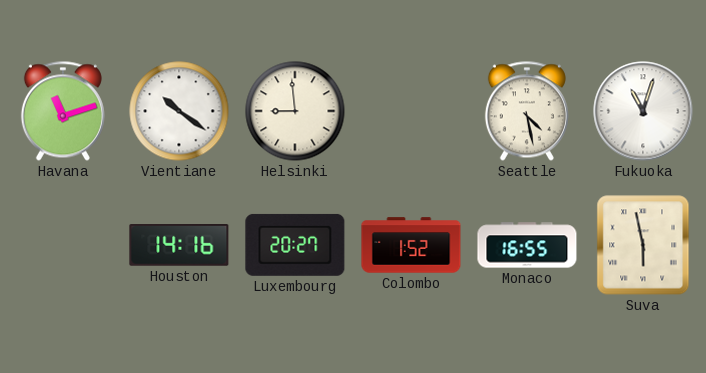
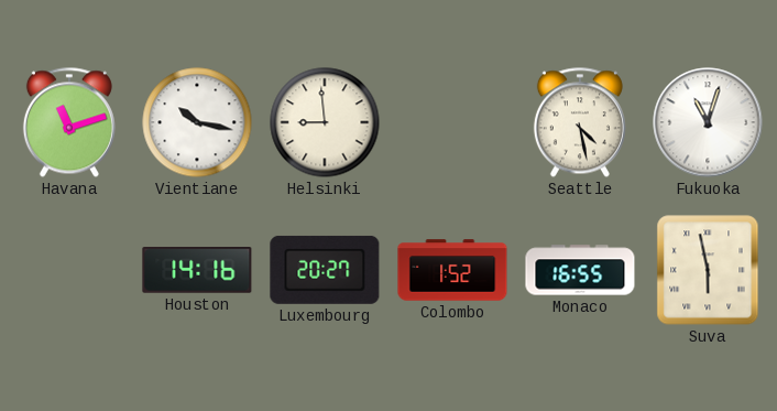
Vientiane: 10:21 -> 10:17 (197, 122)
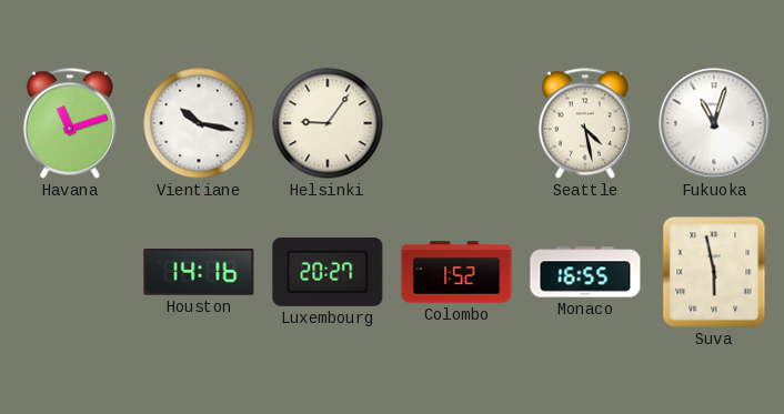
Helsinki: 8:59 -> 9:06 (328, 123)
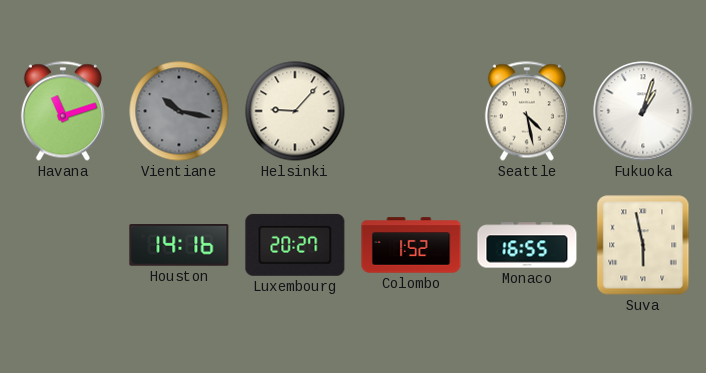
Vientiane dial: white -> grey (179, 111)
Helsinki: 9:06 -> 9:07 (295, 111)
Fukuoka: 11:03 -> 1:03 (643, 111)
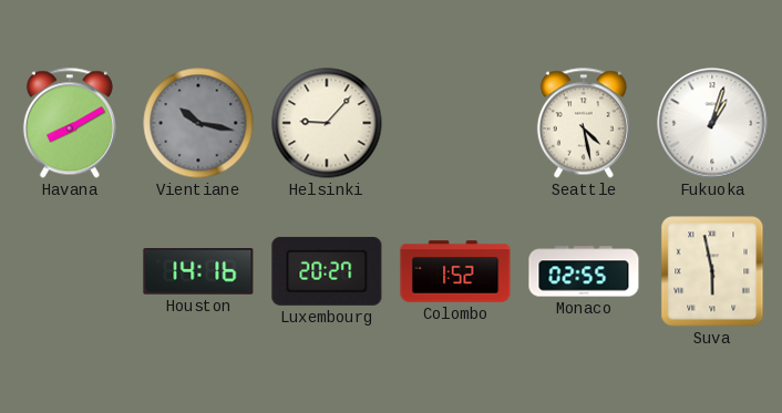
Havana: 11:12 -> 8:10 (70, 123)
Monaco: 16:55 -> 02:55 (584, 271)
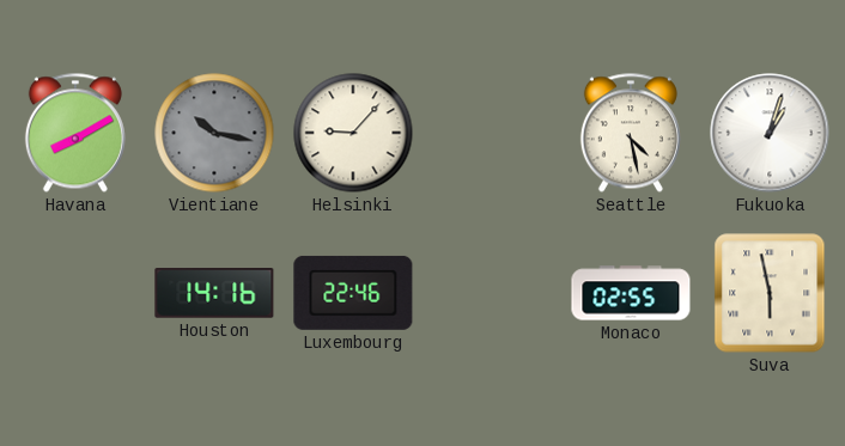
Luxembourg: 20:27 -> 22:46 (353, 293)
Colombo: 1:52 -> none (455, 271)
